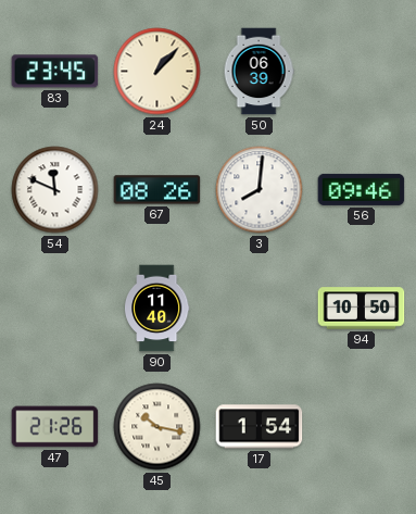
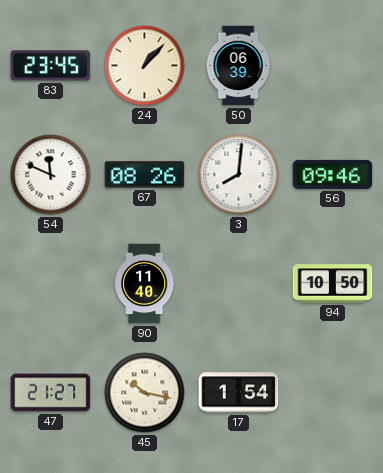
47: 21:26 -> 21:27 (51, 393)
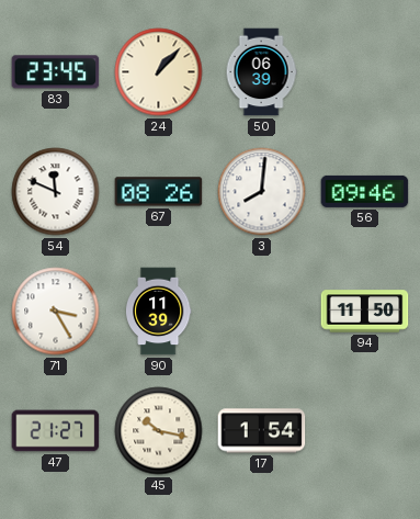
71: none -> 3:25 (56, 312)
90: 11:40 -> 11:39 (158, 312)
94: 10:50 -> 11:50 (365, 312)
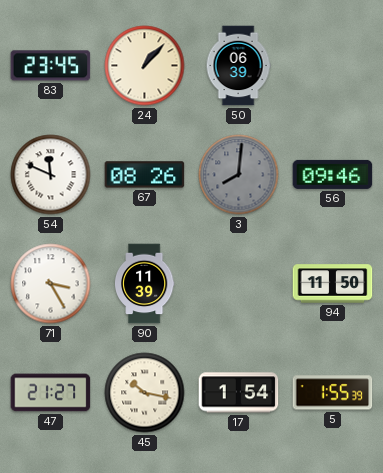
3 dial: white -> grey (239, 175)
5: none -> 1:55 (333, 393)
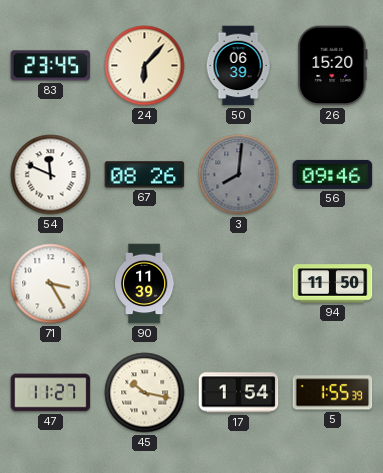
24: 1:07 -> 6:07 (145, 66)
26: none -> 15:20 (333, 66)
47: 21:27 -> 11:27 (51, 393)
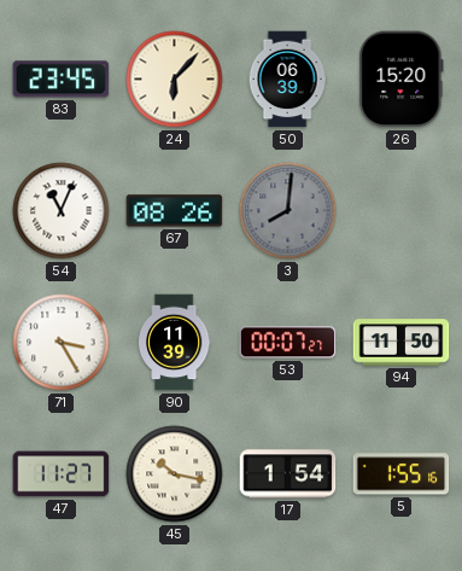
54: 11:49 -> 11:04 (62, 211)
56: 09:46 -> none (333, 174)
53: none -> 00:07 (288, 343)
5: 1:55:39 -> 1:55:16 (402, 474)
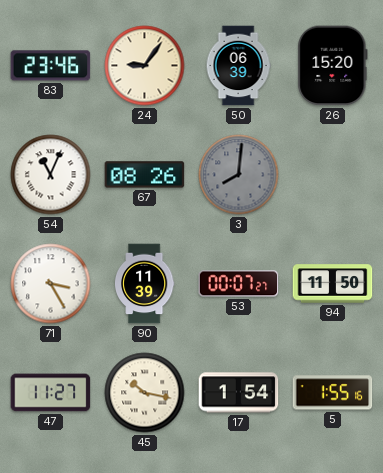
83: 23:45 -> 23:46 (51, 66)
24: 6:07 -> 9:06 (145, 66)
